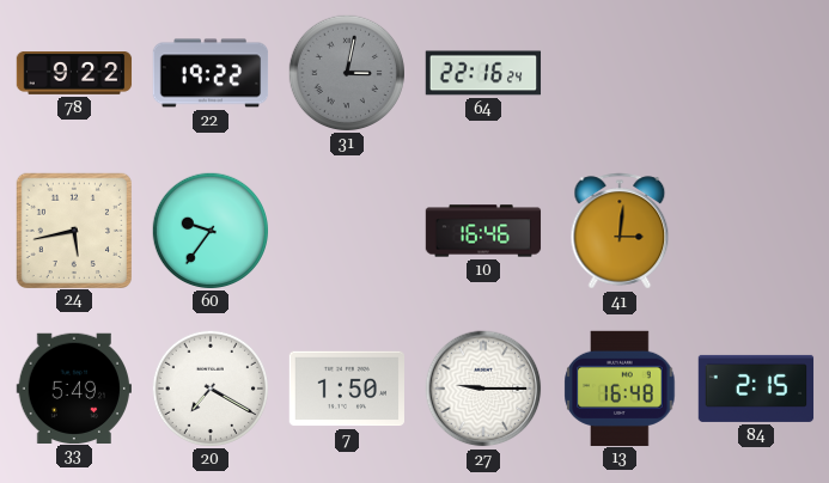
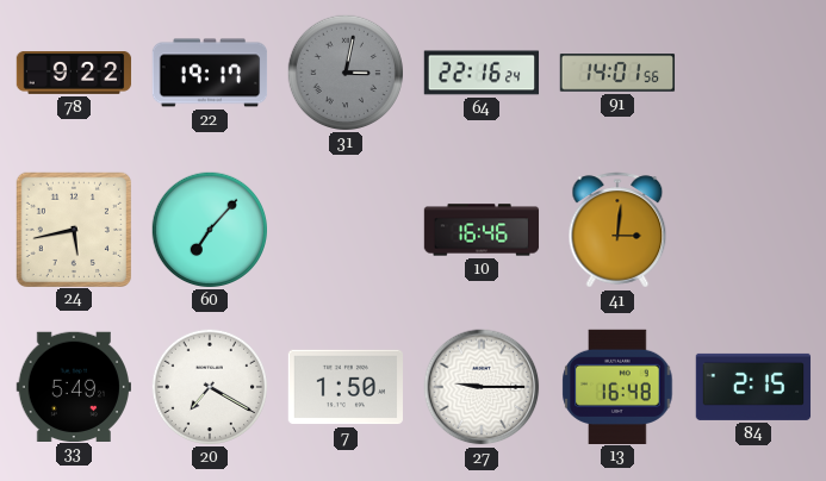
22: 19:22 -> 19:17 (210, 73)
91: none -> 14:01 (617, 73)
60: 9:36 -> 7:07 (209, 229)
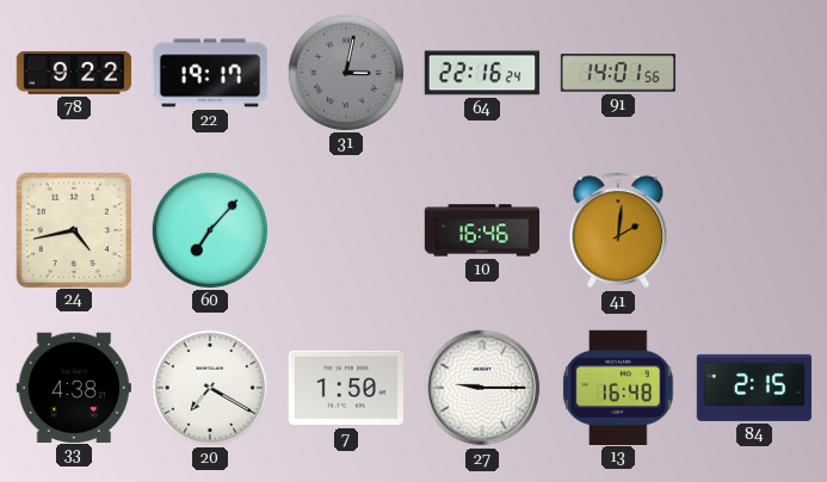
24: 5:43 -> 4:43 (73, 229)
41: 3:01 -> 2:01 (618, 230)
33: 5:49 -> 4:38 (73, 387)
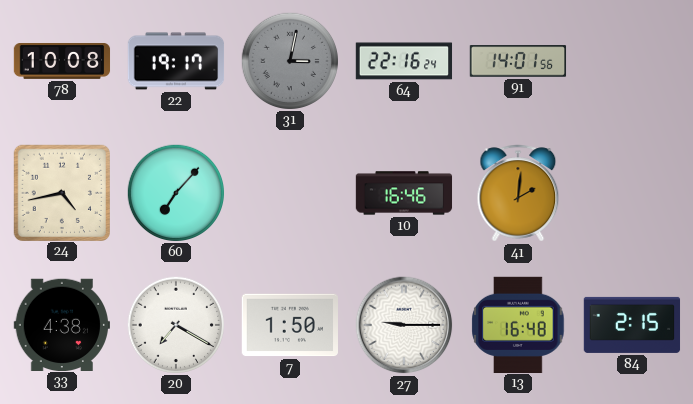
78: 9:22 -> 10:08 (62, 62)
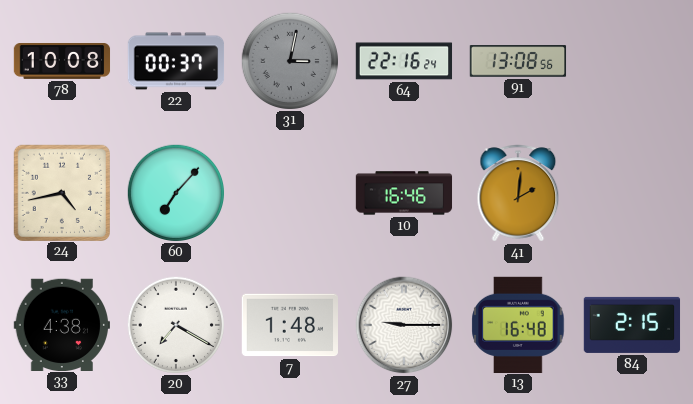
22: 19:17 -> 00:37 (176, 61)
91: 14:01 -> 13:08 (518, 61)
7: 1:50 -> 1:48 (289, 325)
